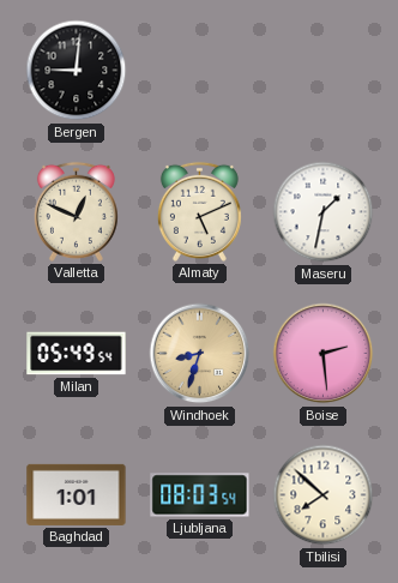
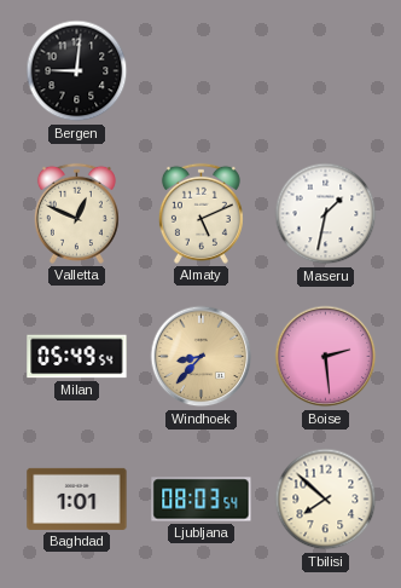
Windhoek: 8:33 -> 8:37 (202, 357)
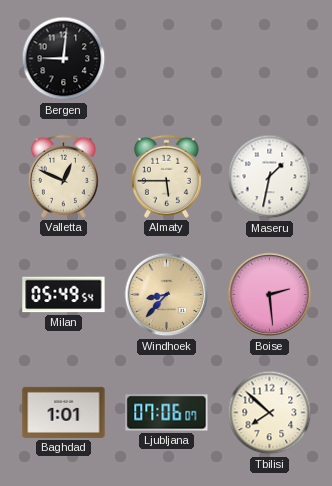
Almaty: 5:11 -> 5:45 (166, 176)
Ljubljana: 08:03 -> 07:06 (167, 413)
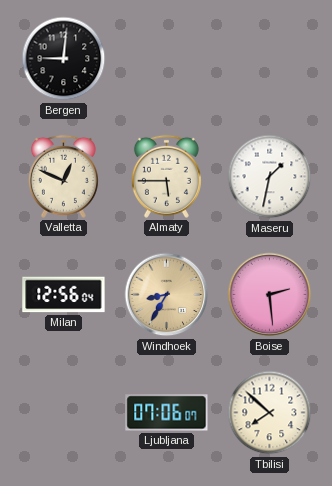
Milan: 05:49 -> 12:56 (64, 295)
Windhoek: 8:37 -> 8:35 (167, 295)
Baghdad: 1:01 -> none (64, 412)
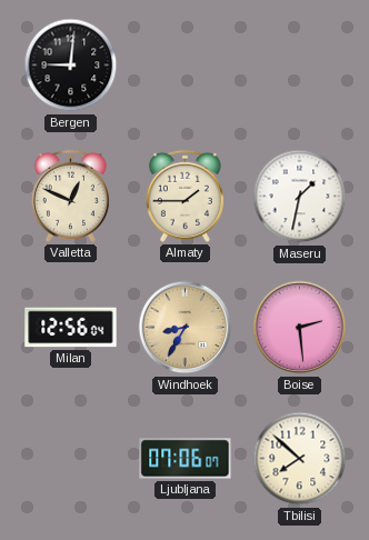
Almaty: 5:45 -> 1:45 (184, 196)
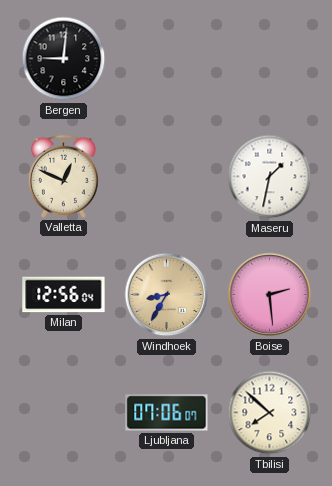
Almaty: 1:45 -> none (184, 196)
